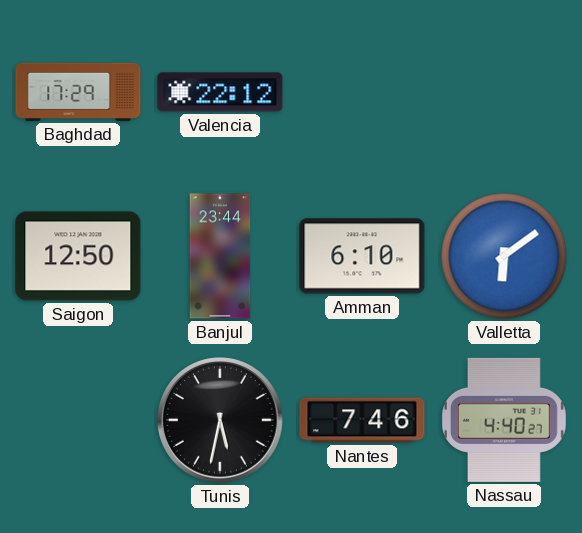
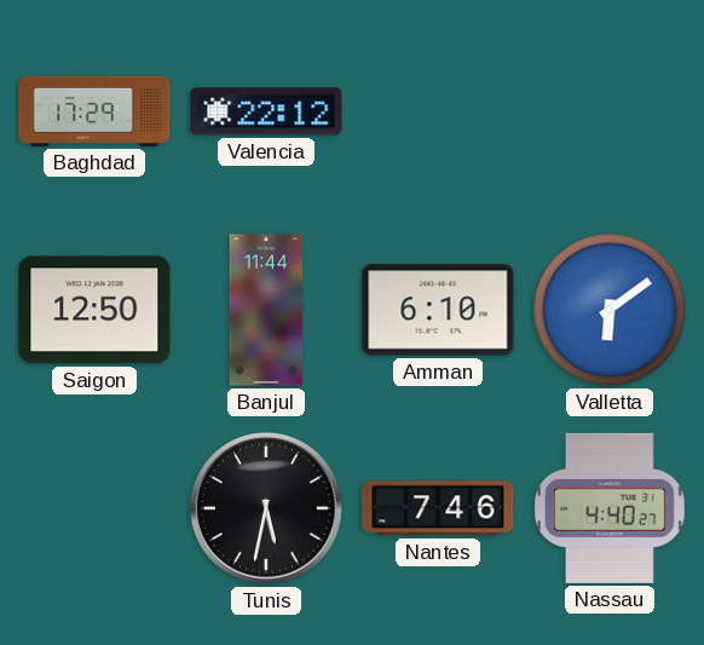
Banjul: 23:44 -> 11:44 (266, 310)
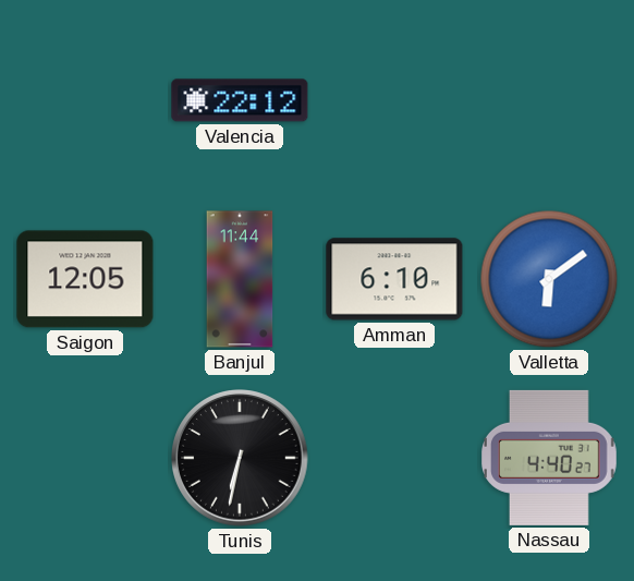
Baghdad: 17:29 -> none (94, 111)
Saigon: 12:50 -> 12:05 (85, 279)
Tunis: 5:32 -> 6:32 (240, 458)
Nantes: 7:46 -> none (438, 508)
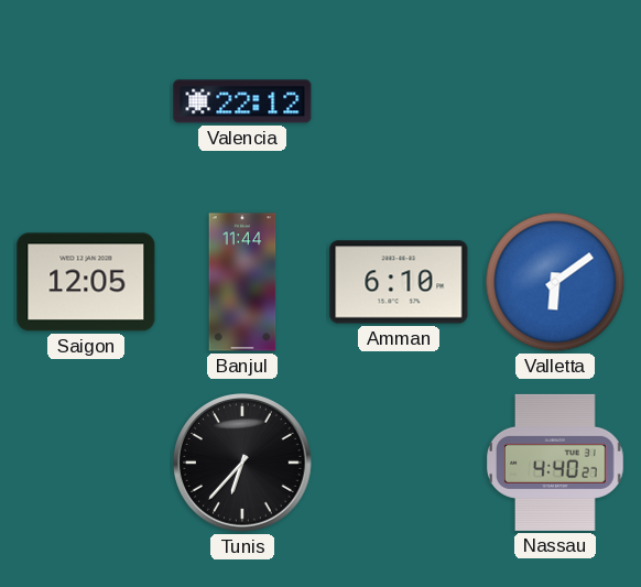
Tunis: 6:32 -> 6:37 (242, 463)
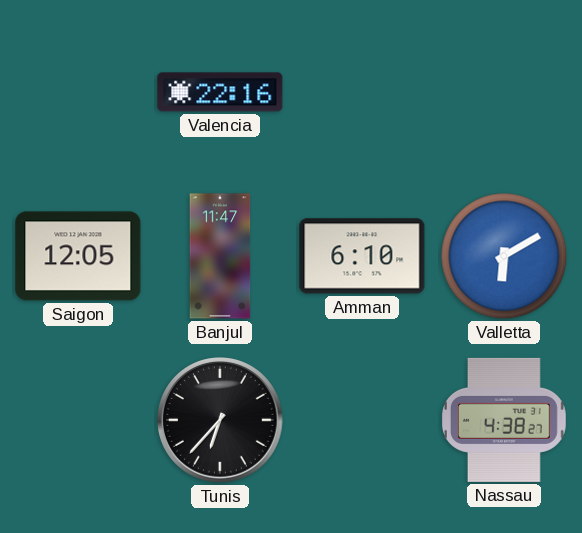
Valencia: 22:12 -> 22:16 (220, 92)
Banjul: 11:44 -> 11:47 (220, 256)
Valletta: 6:09 -> 6:10 (504, 256)
Nassau: 4:40 -> 4:38 (505, 420)
